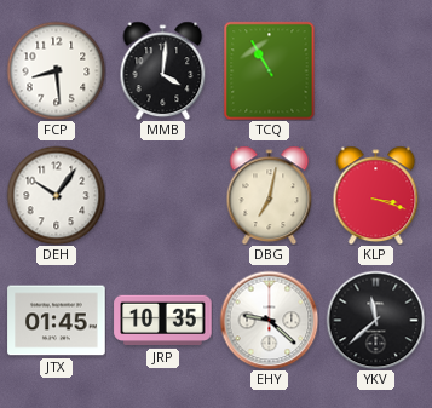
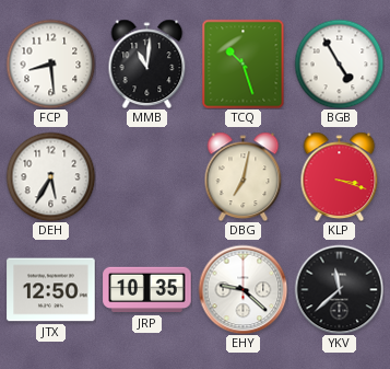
MMB: 4:01 -> 11:01 (147, 64)
TCQ: 10:55 -> 10:27 (244, 64)
BGB: none -> 4:55 (339, 64)
DEH: 10:06 -> 5:35 (50, 176)
JTX: 01:45 -> 12:50 (51, 290)
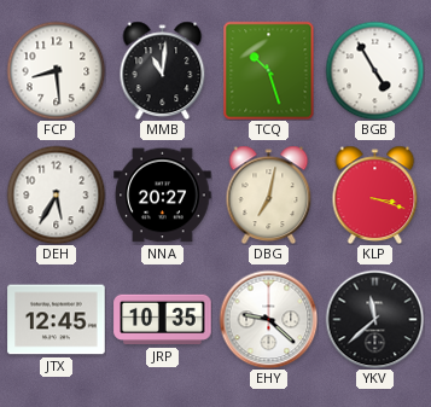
NNA: none -> 20:27 (163, 196)
JTX: 12:50 -> 12:45 (57, 320)
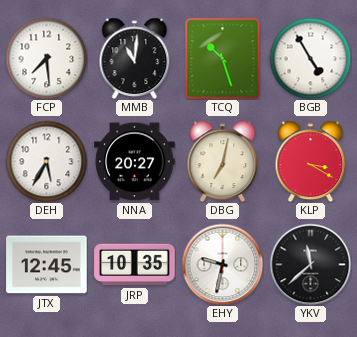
FCP: 8:29 -> 7:29 (46, 58)
KLP: 3:18 -> 3:20 (311, 161)
EHY: 9:22 -> 9:32 (222, 264)
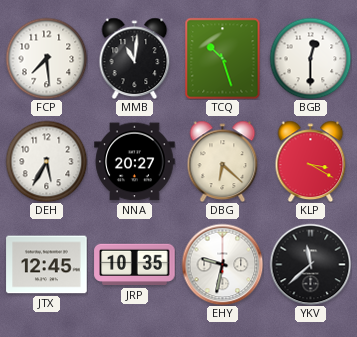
BGB: 4:55 -> 12:30 (310, 58)
DBG: 7:02 -> 6:22 (223, 161)
